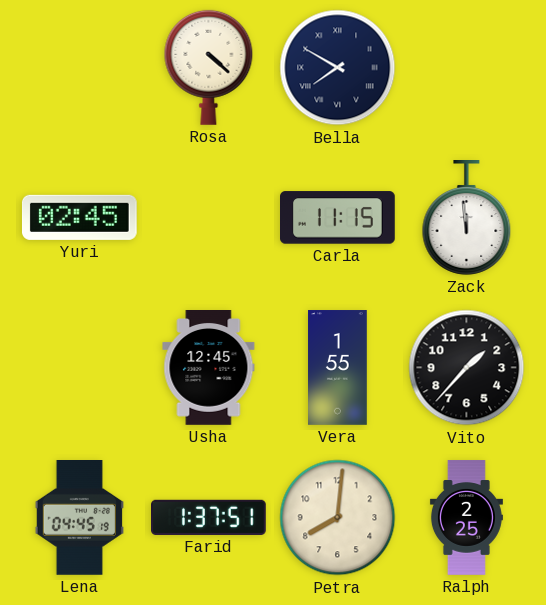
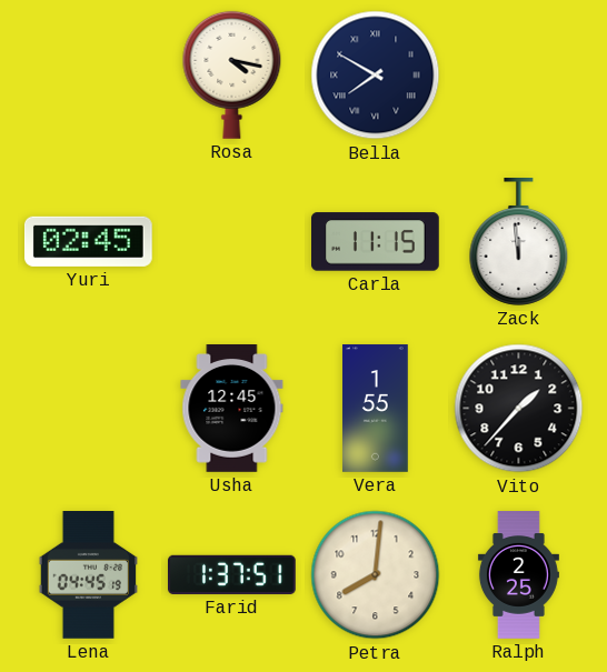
Rosa: 4:22 -> 4:17 (232, 74)
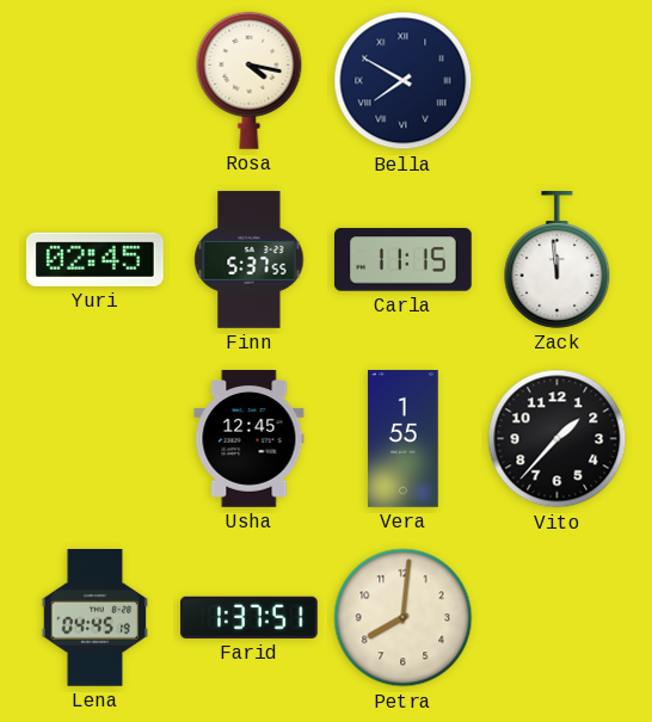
Finn: none -> 5:37 (250, 260)
Ralph: 2:25 -> none (518, 575)
